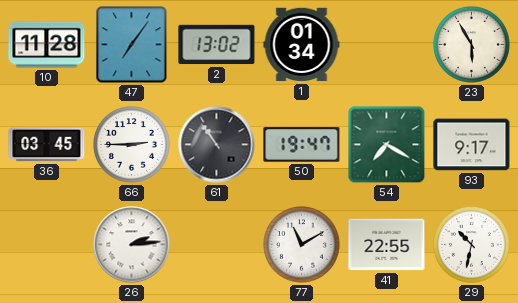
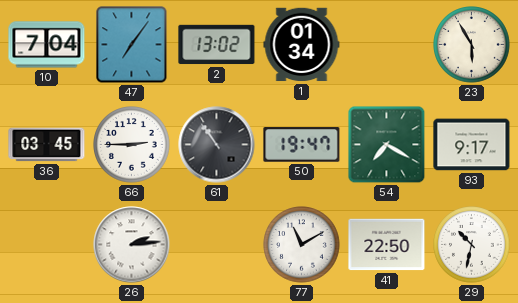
10: 11:28 -> 7:04 (47, 45)
41: 22:55 -> 22:50 (387, 245)
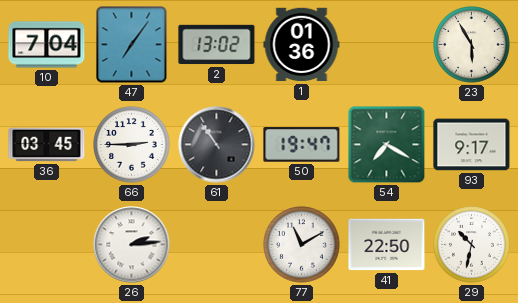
1: 01:34 -> 01:36 (302, 45)
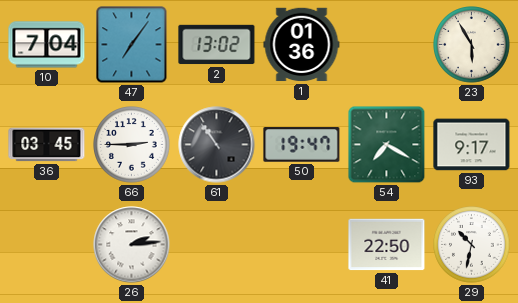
77: 11:10 -> none (302, 245)
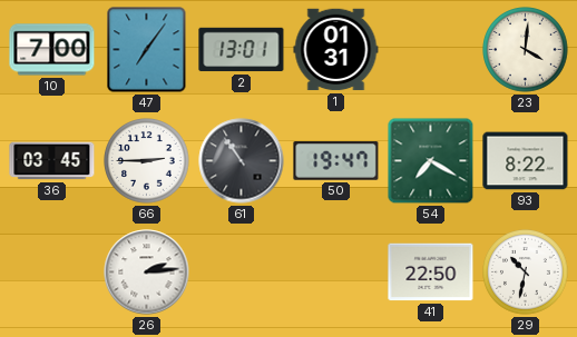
10: 7:04 -> 7:00 (52, 50)
2: 13:02 -> 13:01 (242, 50)
1: 01:36 -> 01:31 (336, 50)
23: 5:55 -> 4:01 (526, 50)
93: 9:17 -> 8:22 (526, 161)
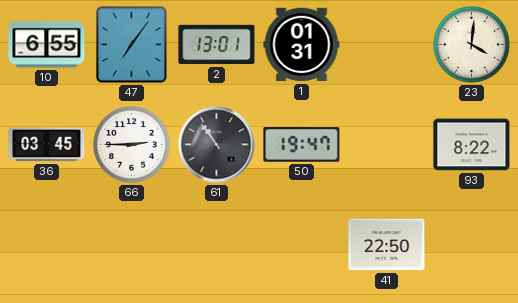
10: 7:00 -> 6:55 (47, 45)
54: 7:20 -> none (431, 161)
26: 2:14 -> none (147, 272)
29: 10:32 -> none (526, 272)
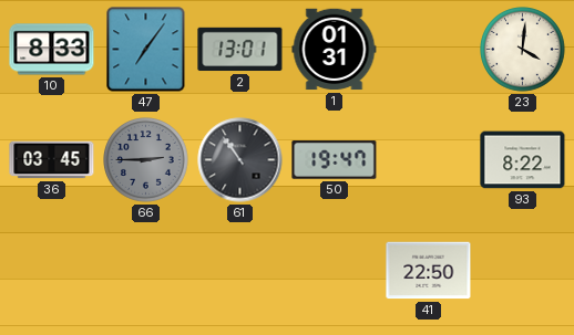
10: 6:55 -> 8:33 (52, 50)
66 dial: white -> grey (146, 160)
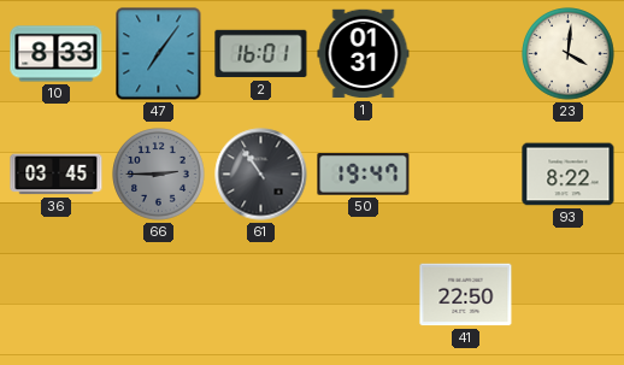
2: 13:01 -> 16:01 (261, 54)
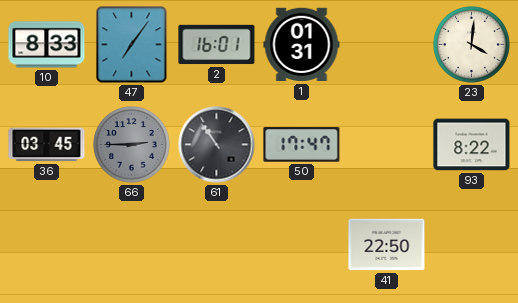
50: 19:47 -> 17:47 (302, 145)
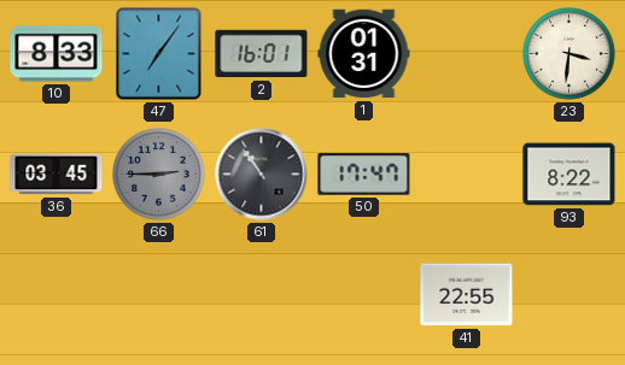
23: 4:01 -> 3:31 (569, 54)
41: 22:50 -> 22:55 (467, 295)
